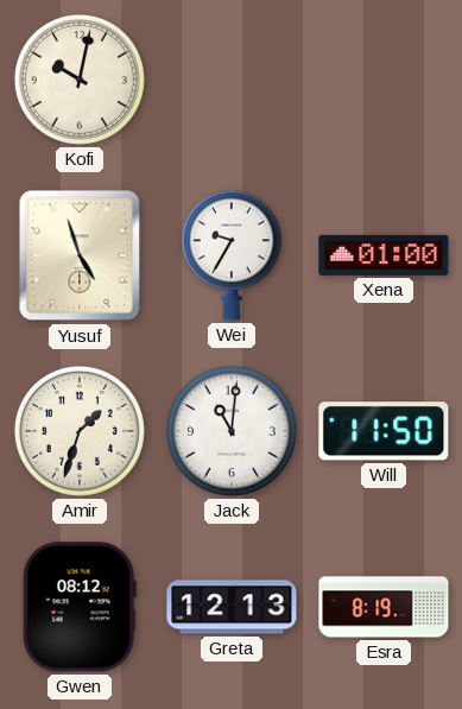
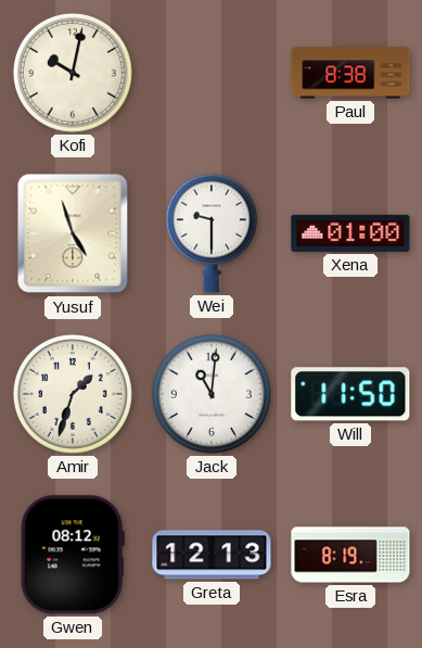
Paul: none -> 8:38 (350, 73)
Wei: 9:35 -> 9:30 (212, 233)
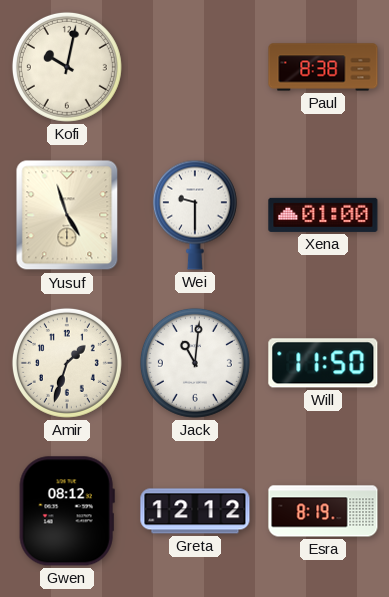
Greta: 12:13 -> 12:12 (195, 511)
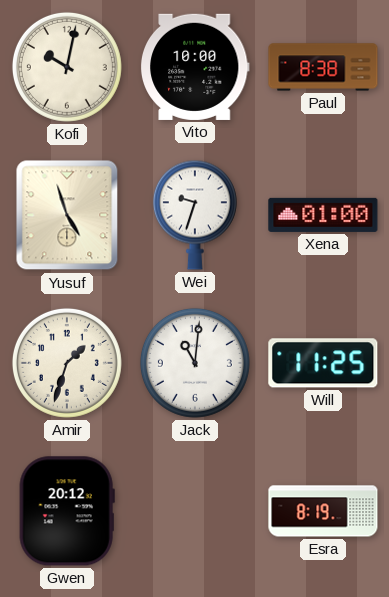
Vito: none -> 10:00 (195, 67)
Wei: 9:30 -> 9:33 (195, 215)
Will: 11:50 -> 11:25 (323, 363)
Gwen: 08:12 -> 20:12 (67, 511)
Greta: 12:12 -> none (195, 511)
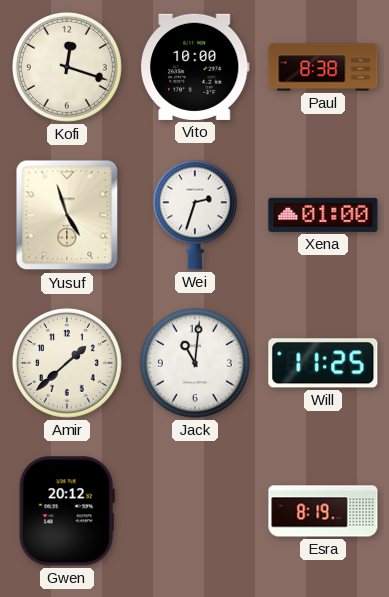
Kofi: 10:02 -> 12:18 (67, 67)
Wei: 9:33 -> 2:33 (195, 215)
Amir: 1:33 -> 1:38 (67, 363)
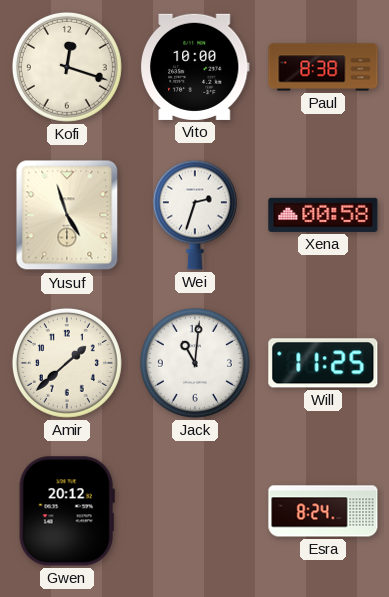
Xena: 01:00 -> 00:58 (323, 215)
Esra: 8:19 -> 8:24 (323, 511)
